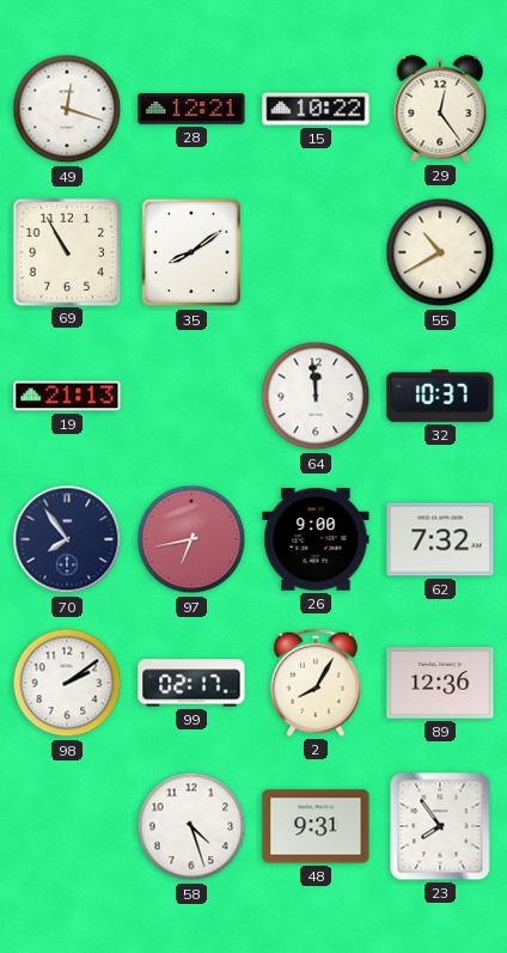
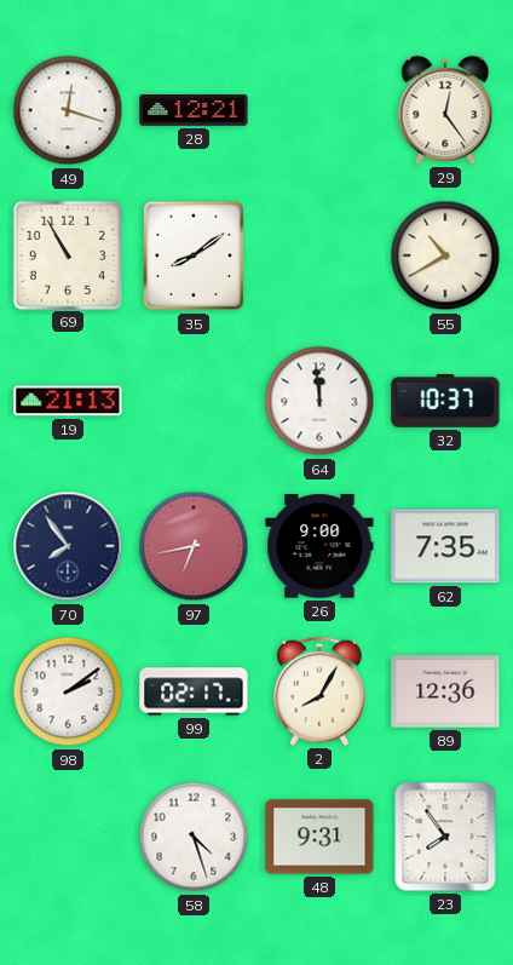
15: 10:22 -> none (316, 109)
62: 7:32 -> 7:35 (445, 546)
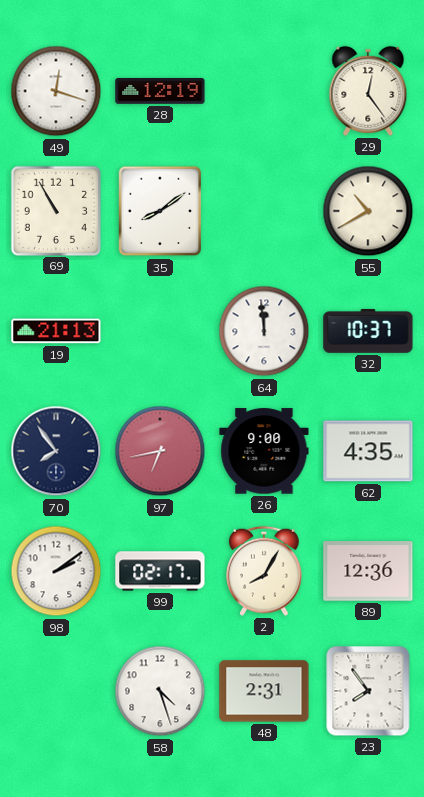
28: 12:21 -> 12:19 (160, 91)
62: 7:35 -> 4:35 (368, 451)
48: 9:31 -> 2:31 (264, 691)
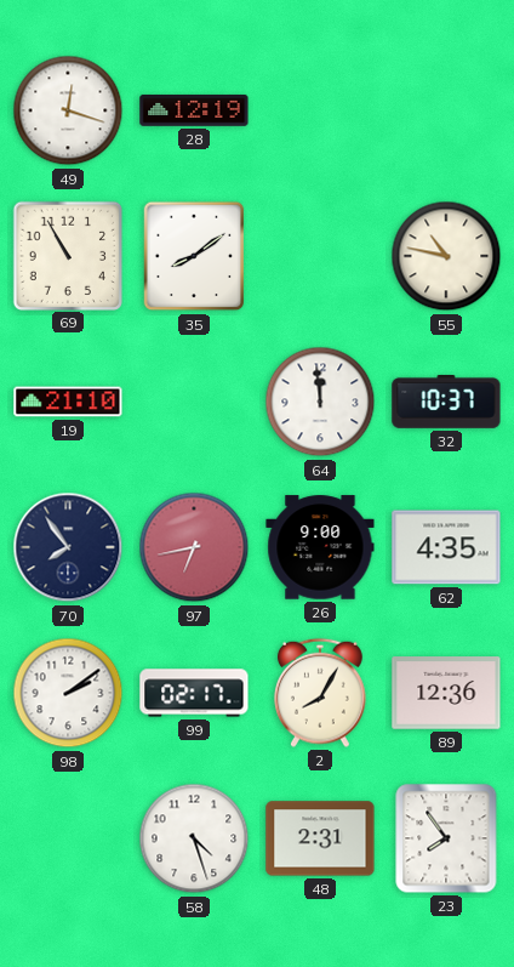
29: 12:24 -> none (368, 91)
55: 10:40 -> 10:47 (446, 256)
19: 21:13 -> 21:10 (68, 402)
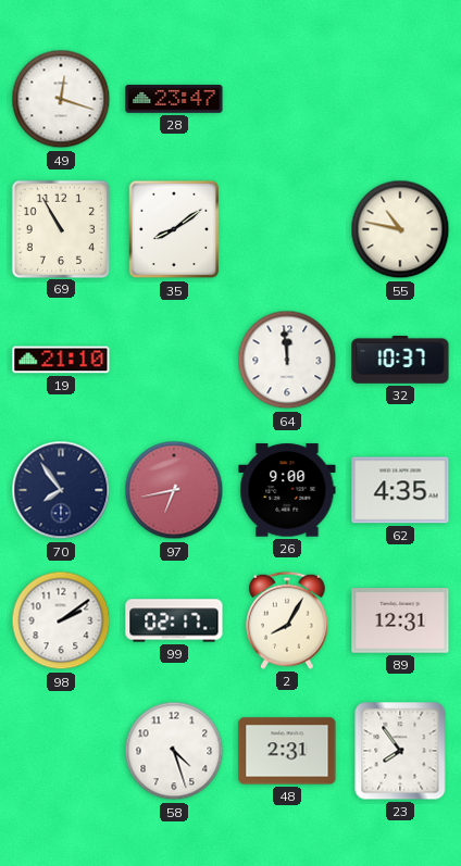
28: 12:19 -> 23:47 (174, 99)
89: 12:36 -> 12:31 (400, 620)
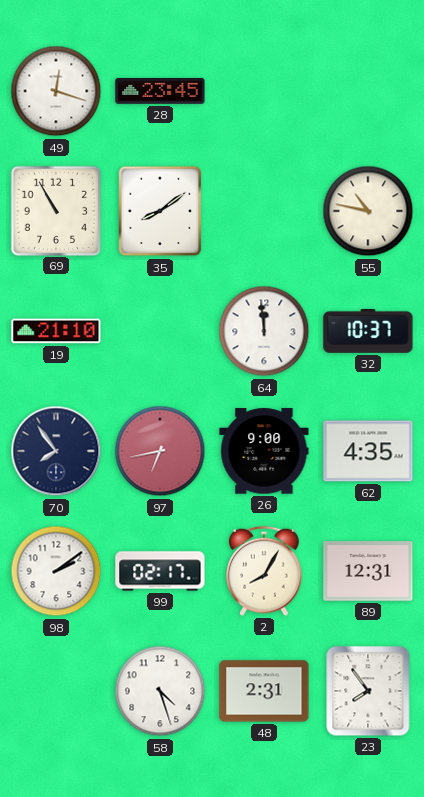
28: 23:47 -> 23:45 (160, 91)
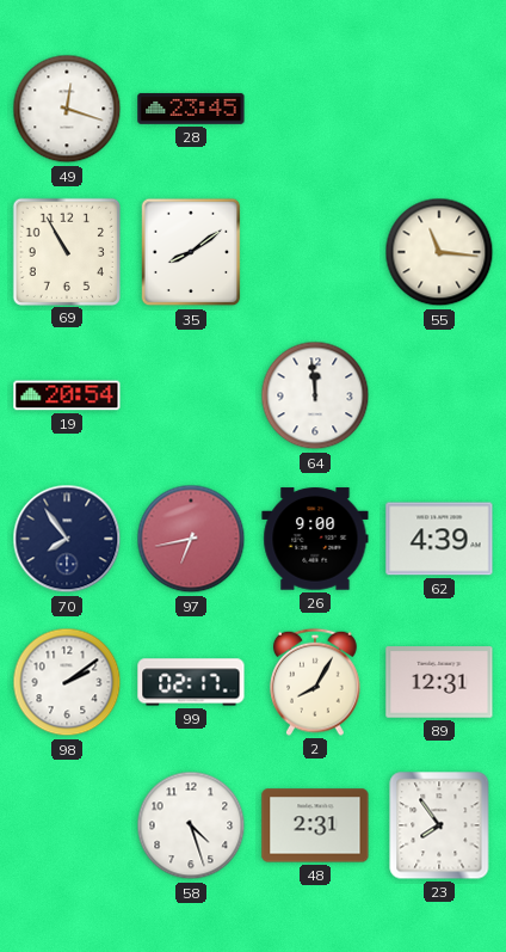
55: 10:47 -> 11:16 (439, 252)
19: 21:10 -> 20:54 (67, 395)
32: 10:37 -> none (368, 331)
62: 4:35 -> 4:39 (439, 539)
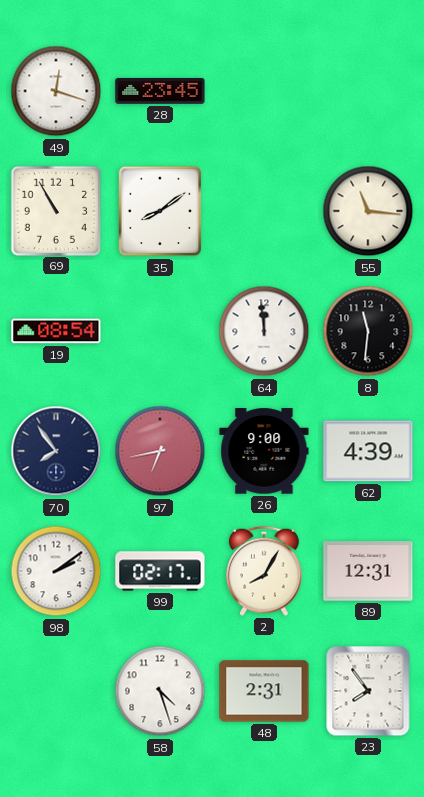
19: 20:54 -> 08:54 (56, 331)
8: none -> 11:31 (368, 331)
